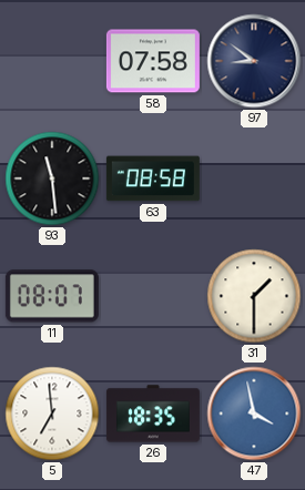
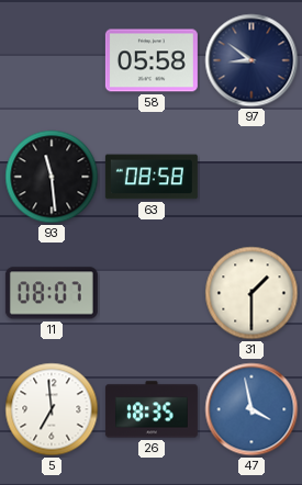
58: 07:58 -> 05:58 (152, 60)
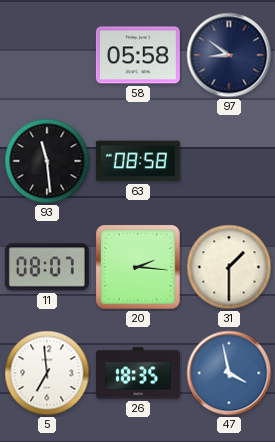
20: none -> 2:16 (139, 268)
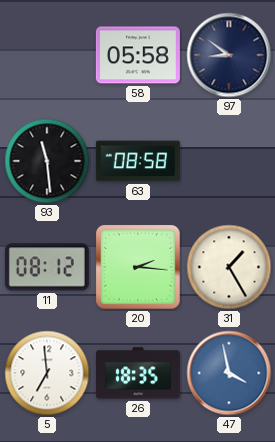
11: 08:07 -> 08:12 (47, 267)
31: 1:30 -> 1:25 (229, 267)
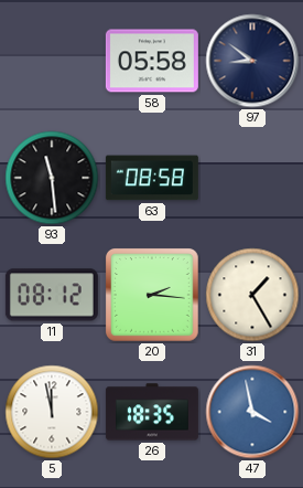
5: 6:59 -> 11:58 (52, 412)
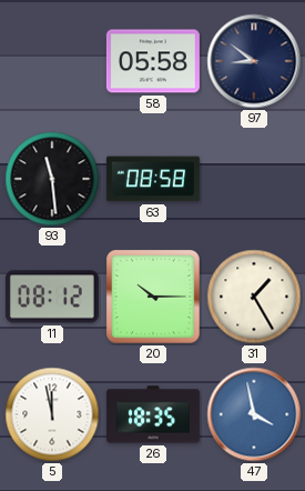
20: 2:16 -> 10:15 (154, 298)
